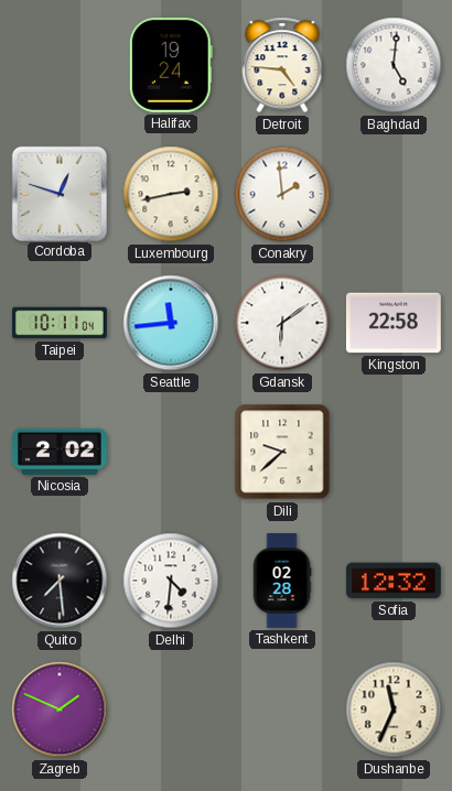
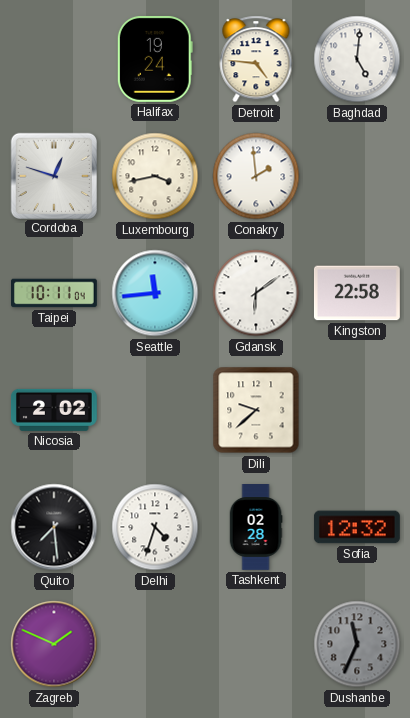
Luxembourg: 2:43 -> 3:43 (155, 176)
Delhi: 4:31 -> 4:33 (155, 527)
Dushanbe dial: cream -> grey (357, 644)
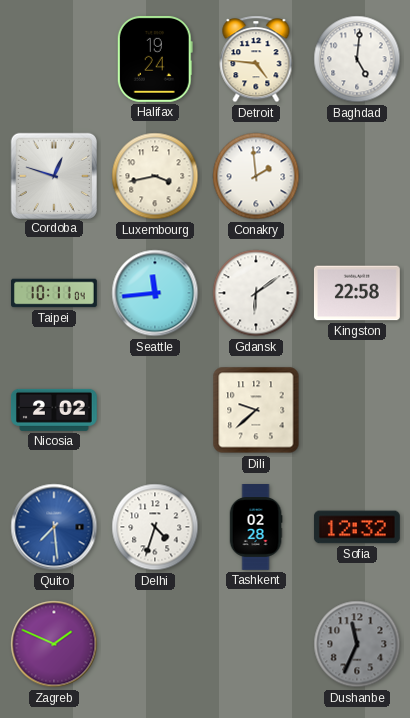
Quito dial: black -> blue (54, 527)
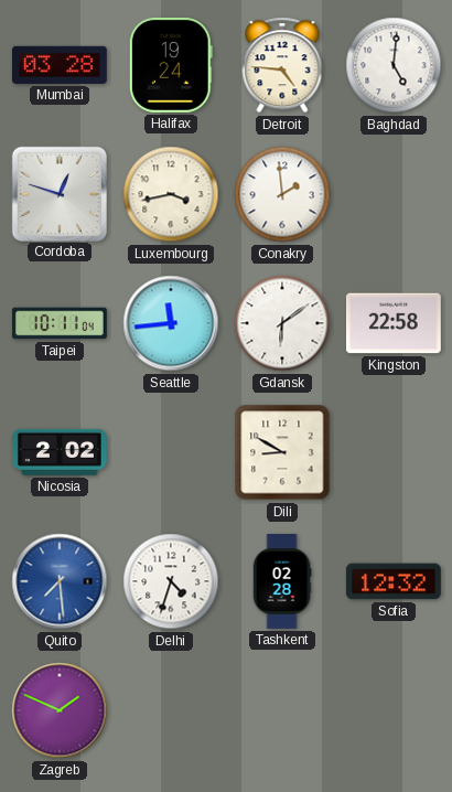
Mumbai: none -> 03:28 (60, 65)
Dili: 9:38 -> 8:50 (282, 452)
Dushanbe: 11:34 -> none (357, 644)
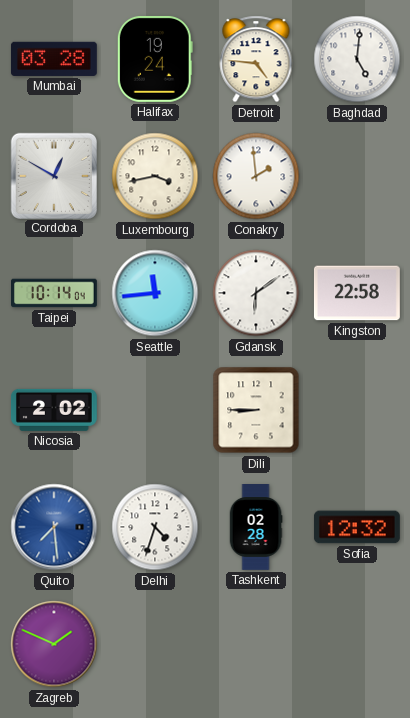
Cordoba: 12:48 -> 12:50 (53, 175)
Taipei: 10:11 -> 10:14 (55, 293)
Dili: 8:50 -> 8:45 (256, 410)
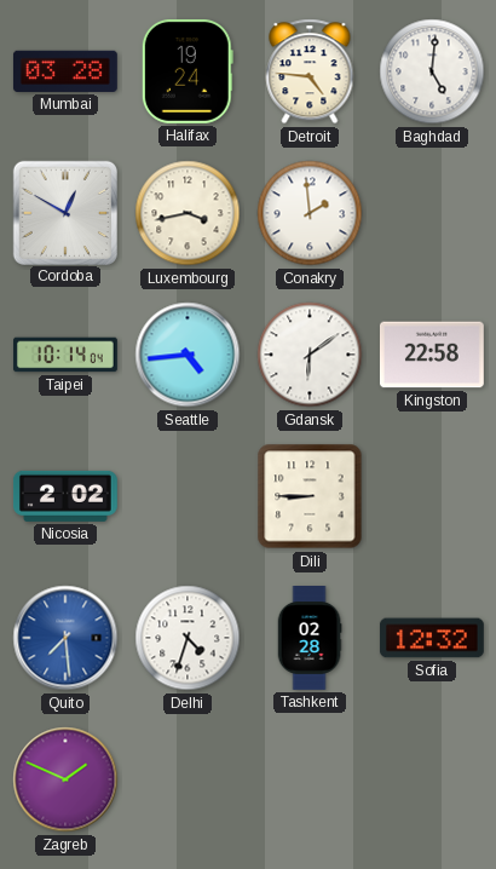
Seattle: 11:44 -> 4:44 (188, 355)
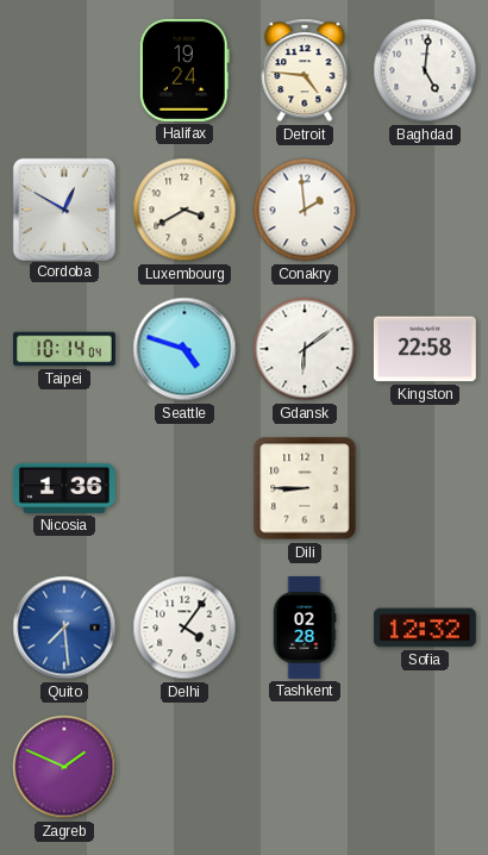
Mumbai: 03:28 -> none (65, 71)
Luxembourg: 3:43 -> 3:40 (184, 210)
Seattle: 4:44 -> 4:48 (184, 349)
Nicosia: 2:02 -> 1:36 (64, 488)
Delhi: 4:33 -> 4:06 (184, 628)
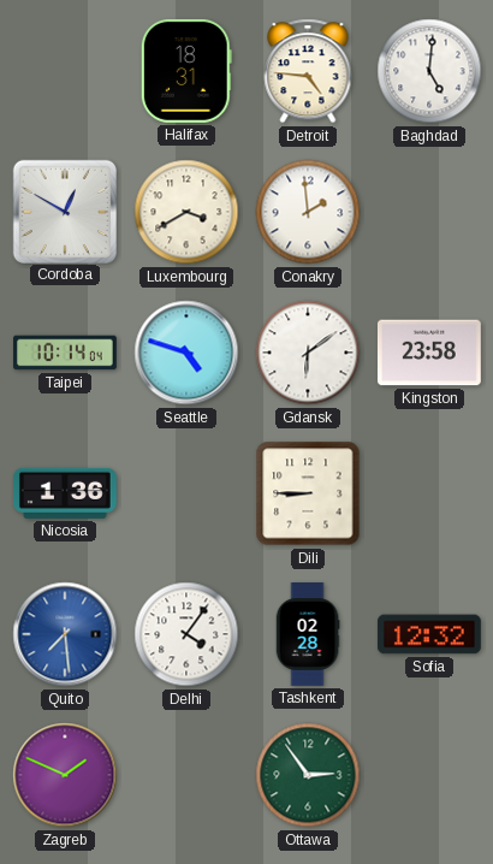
Halifax: 19:24 -> 18:31 (186, 71)
Kingston: 22:58 -> 23:58 (429, 353)
Ottawa: none -> 2:54 (308, 775)
